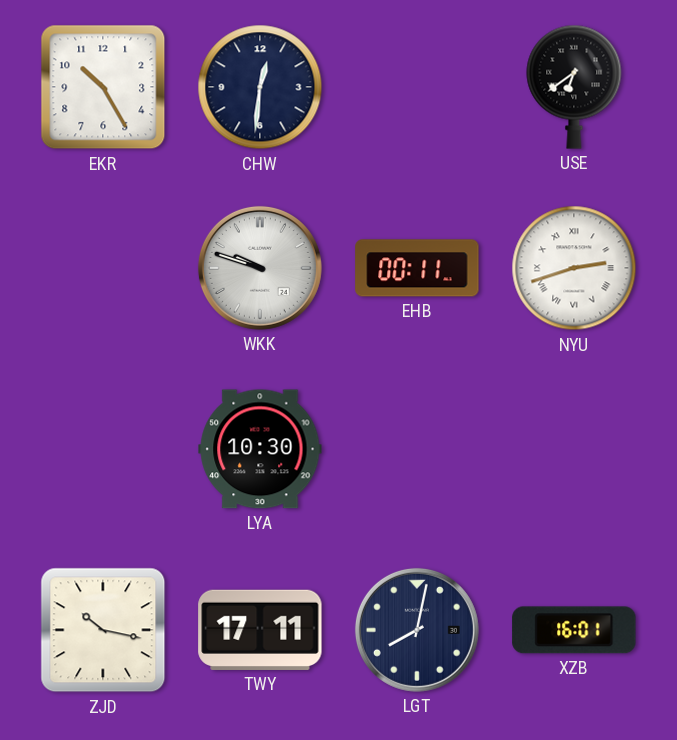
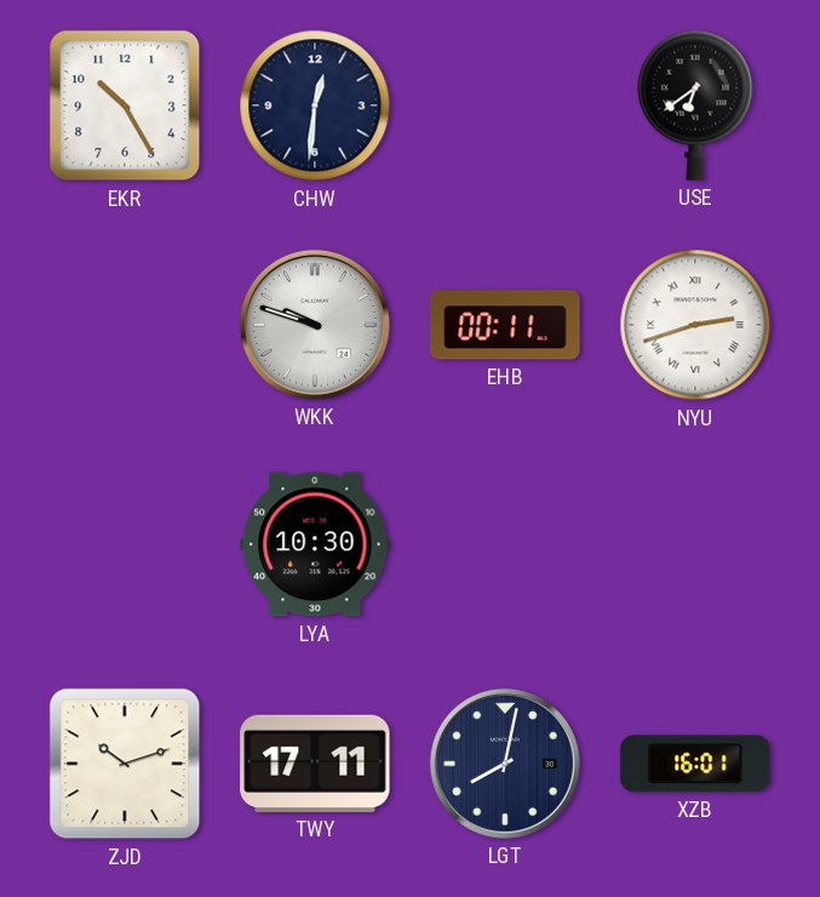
ZJD: 10:17 -> 10:12 (125, 764)
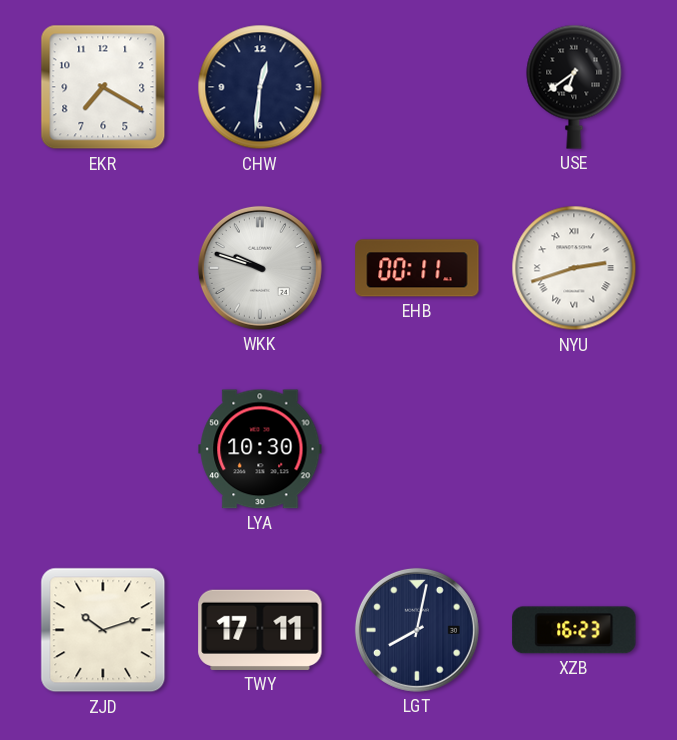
EKR: 10:25 -> 7:20 (103, 87)
XZB: 16:01 -> 16:23 (574, 630)
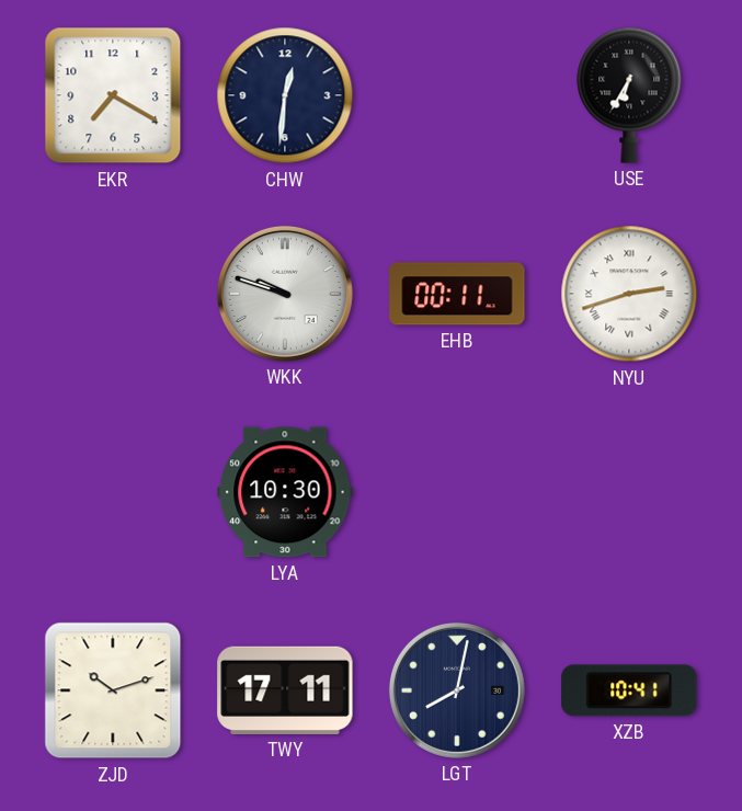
USE: 6:39 -> 6:35 (629, 95)
XZB: 16:23 -> 10:41 (629, 690)
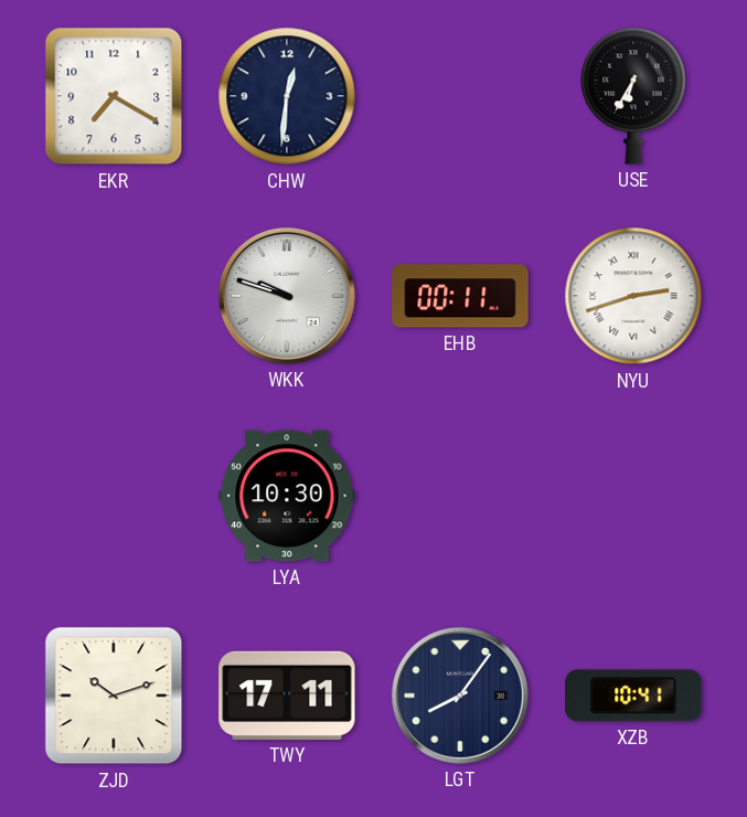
LGT: 8:02 -> 8:06 (460, 696)
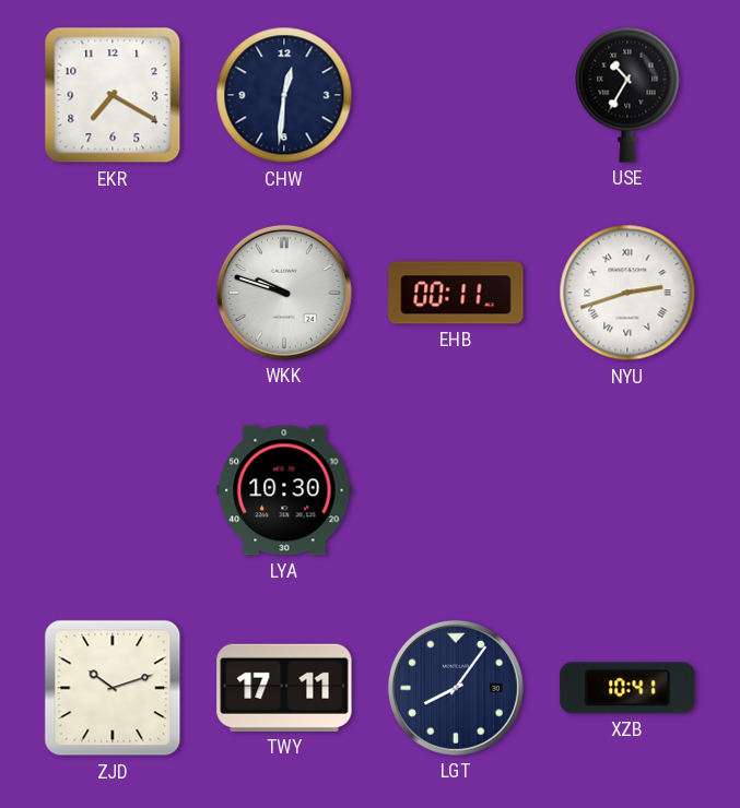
USE: 6:35 -> 10:35 (627, 95)
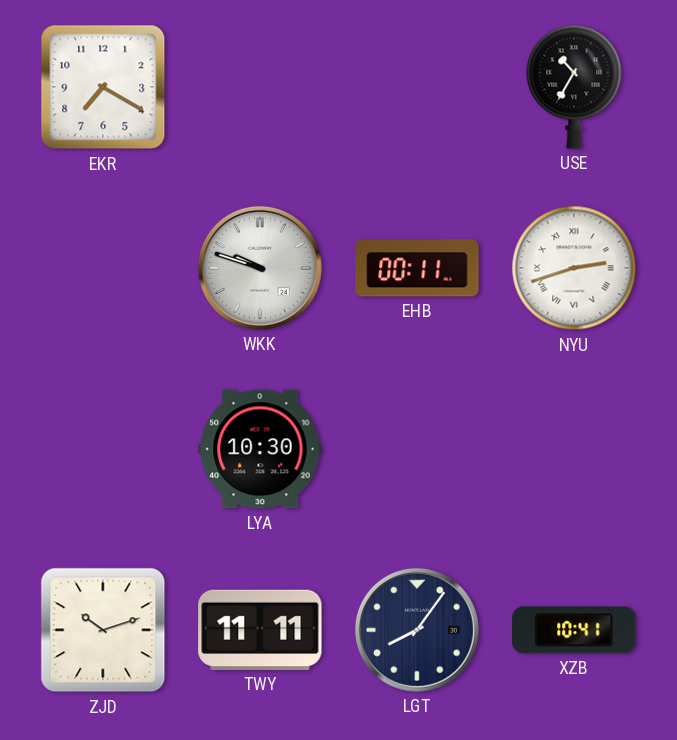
CHW: 12:31 -> none (284, 95)
TWY: 17:11 -> 11:11 (260, 630)
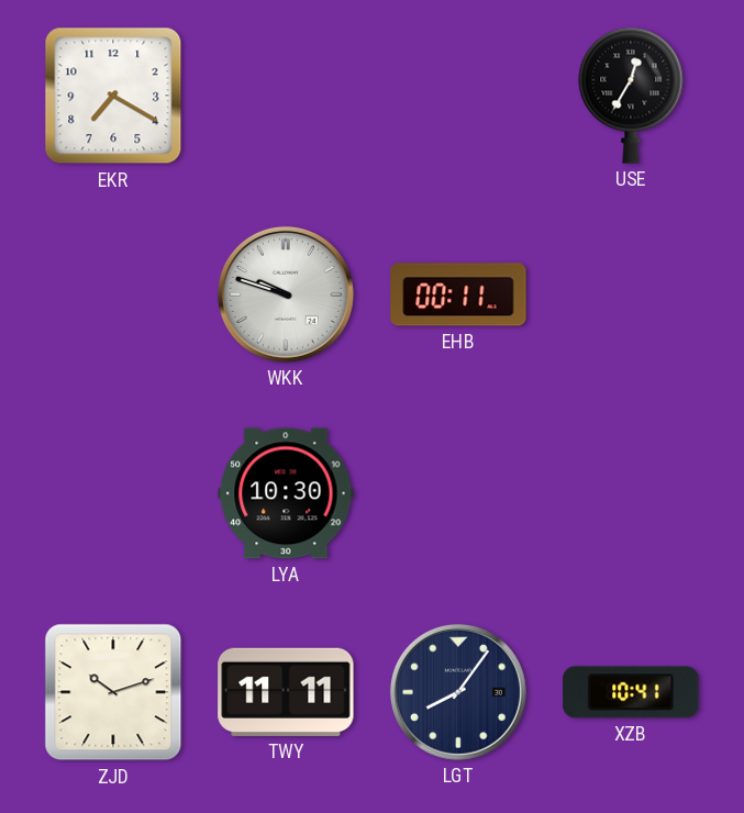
USE: 10:35 -> 12:35 (631, 96)
NYU: 2:42 -> none (574, 268)
